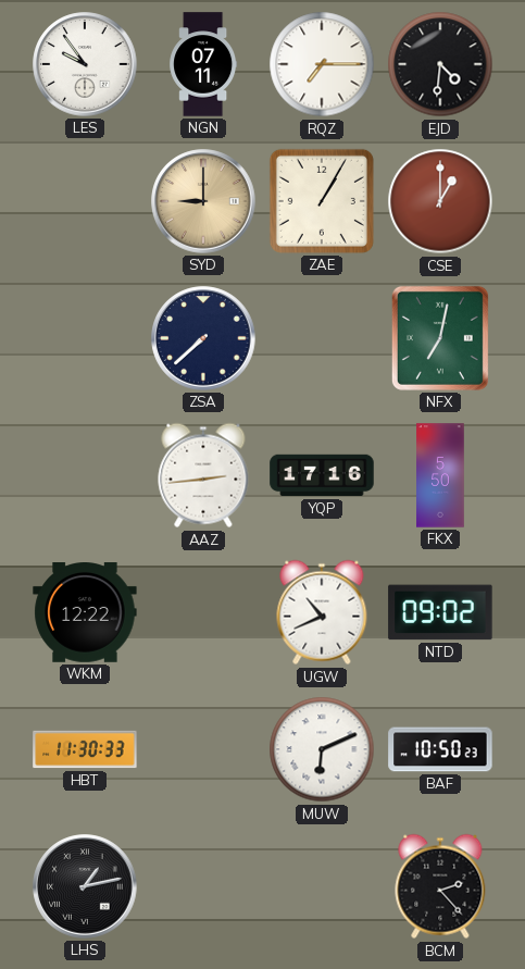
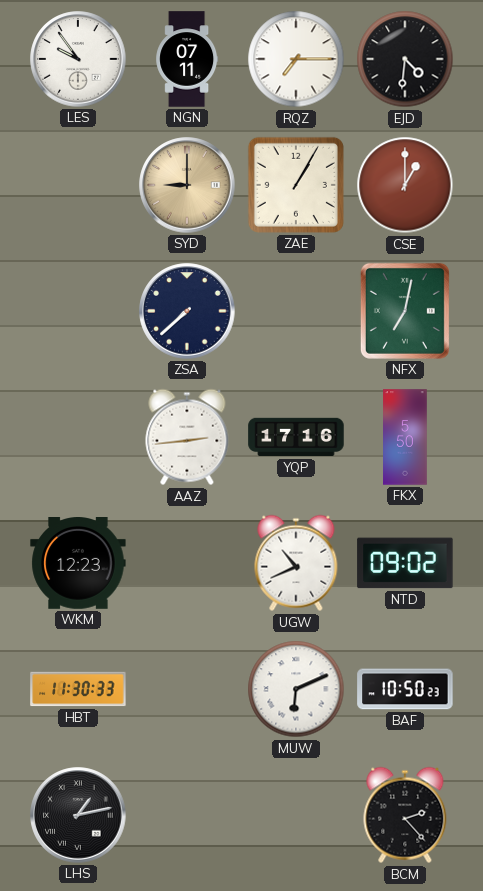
WKM: 12:22 -> 12:23 (78, 564)
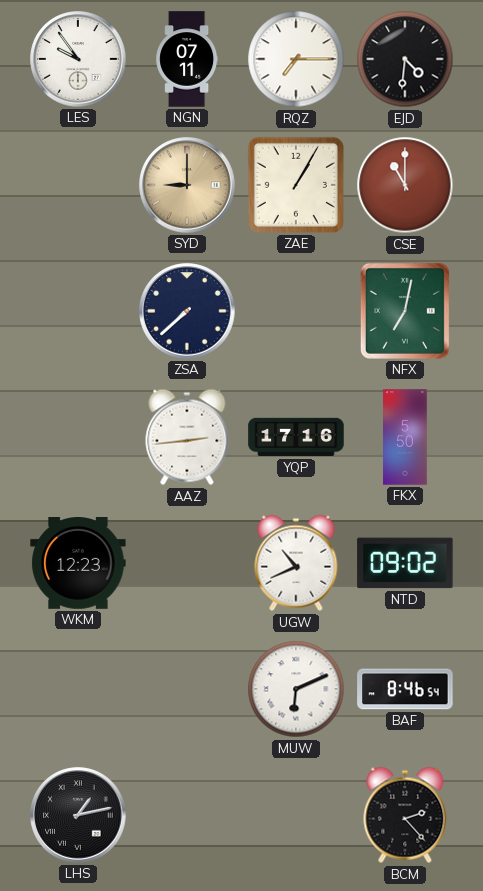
CSE: 1:00 -> 11:00 (405, 185)
HBT: 11:30 -> none (78, 689)
BAF: 10:50 -> 8:46 (405, 689)
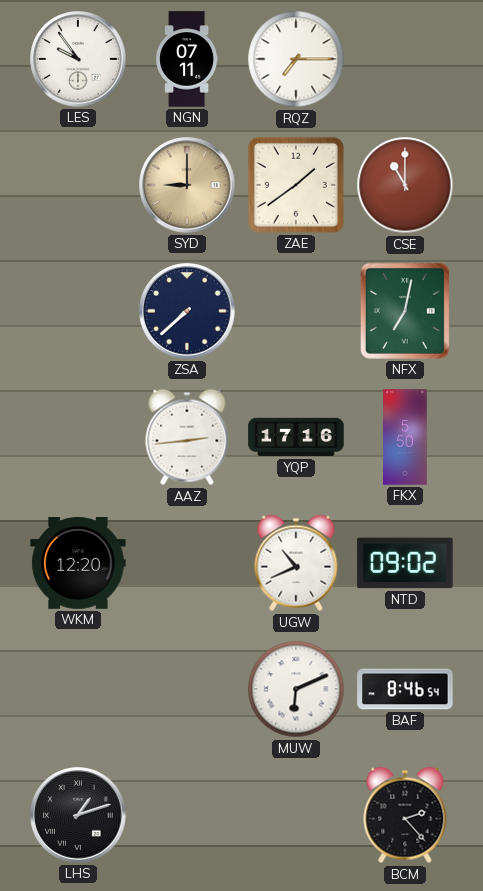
EJD: 4:31 -> none (405, 59)
ZAE: 1:05 -> 1:39 (296, 185)
WKM: 12:23 -> 12:20 (78, 564)
LHS: 1:13 -> 1:12 (78, 815)
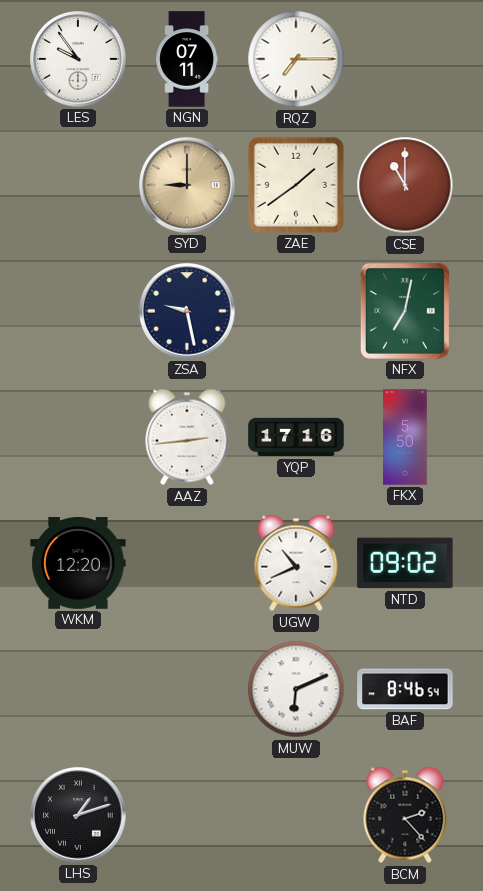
ZSA: 7:38 -> 9:28 (187, 311)
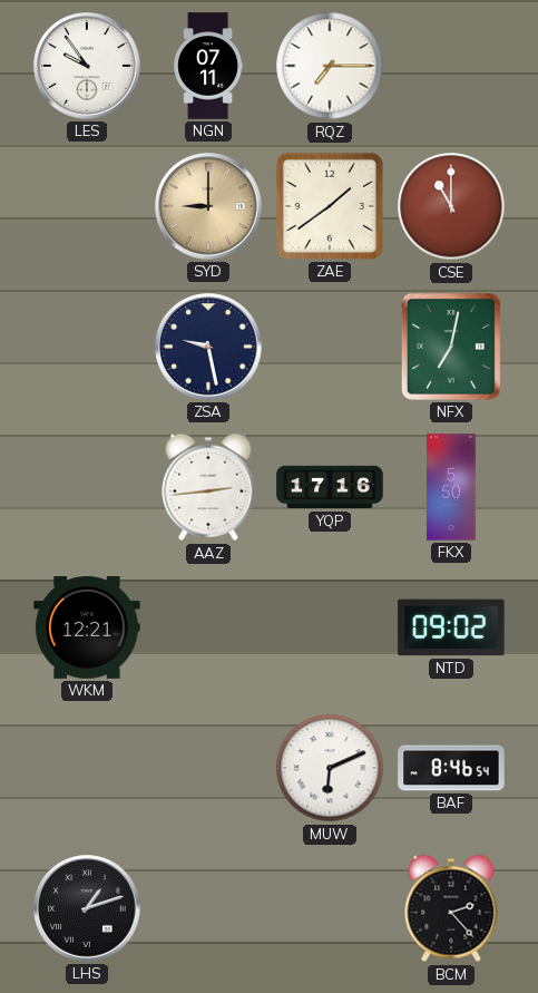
WKM: 12:20 -> 12:21 (87, 629)
UGW: 10:41 -> none (296, 563)
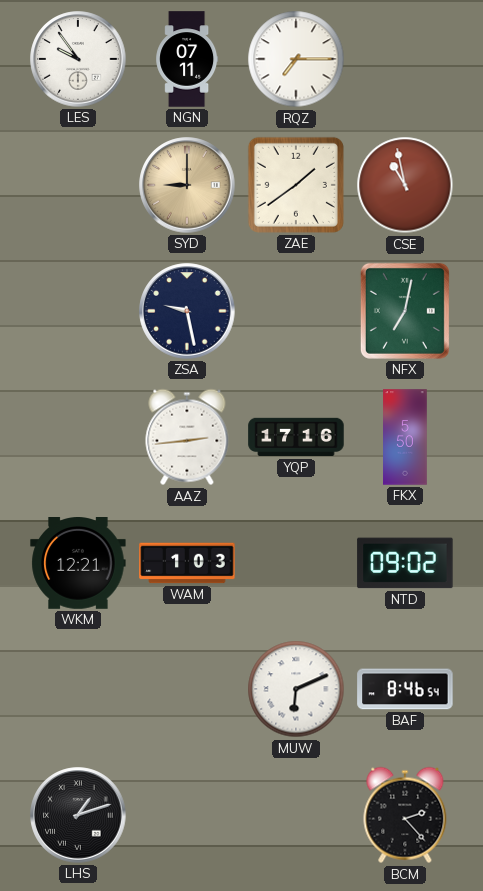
CSE: 11:00 -> 10:58 (405, 185)
WAM: none -> 1:03 (187, 563)
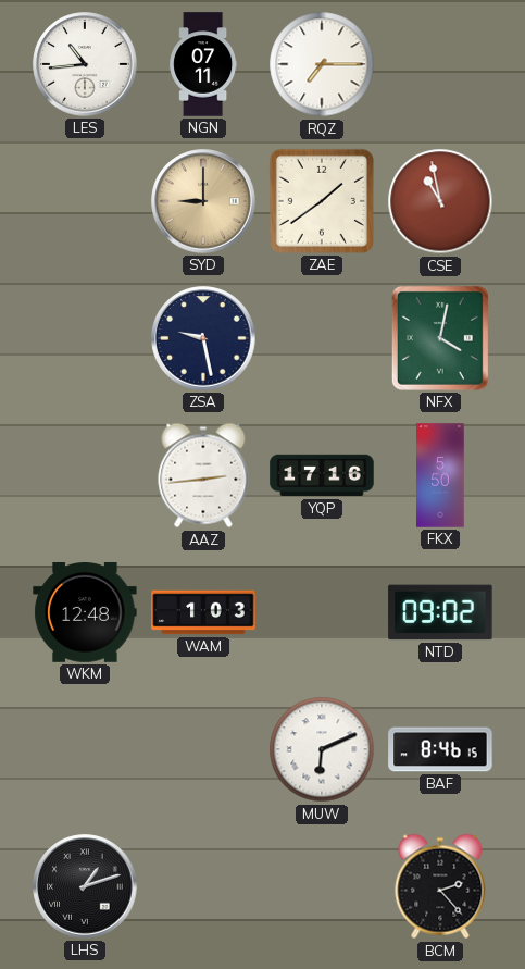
LES: 9:54 -> 10:44 (85, 64)
NFX: 7:02 -> 4:02 (440, 338)
WKM: 12:21 -> 12:48 (85, 613)
BAF: 8:46:54 -> 8:46:15 (440, 749)
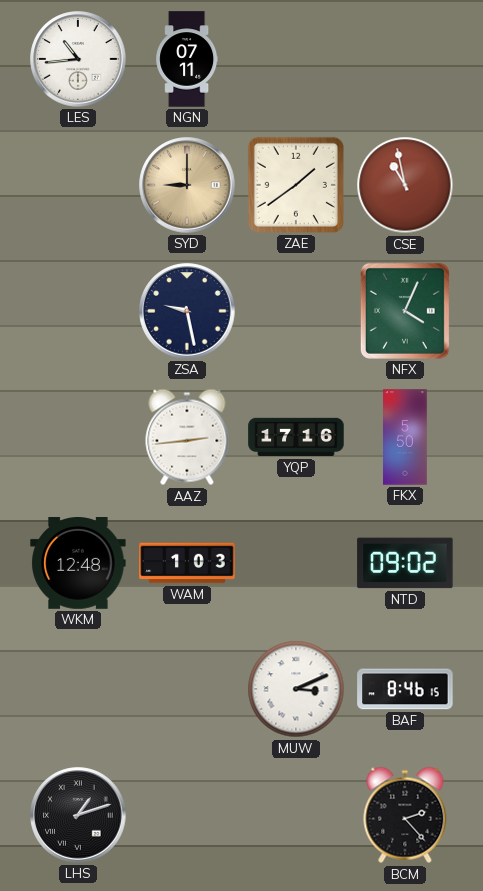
RQZ: 7:15 -> none (322, 64)
NFX: 4:02 -> 4:04 (405, 311)
MUW: 6:11 -> 3:11 (296, 689)
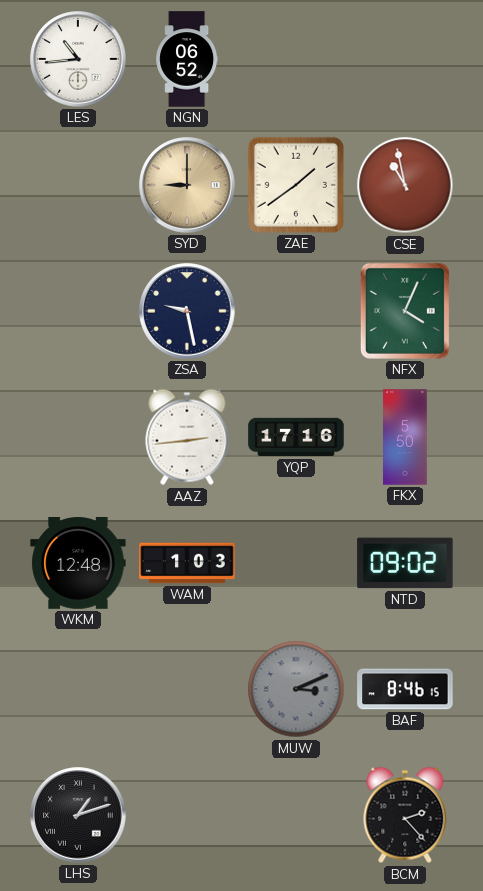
NGN: 07:11 -> 06:52 (187, 59)
MUW dial: white -> grey (296, 689)
